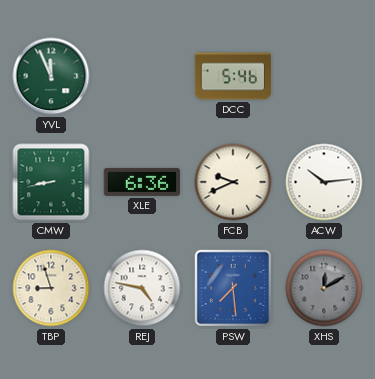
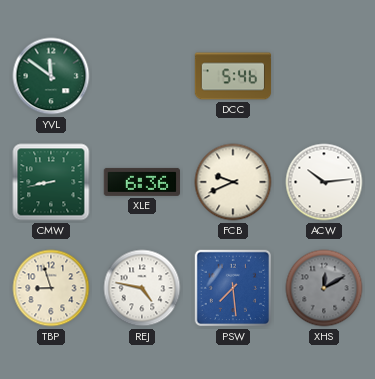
YVL: 11:56 -> 11:51 (51, 76)
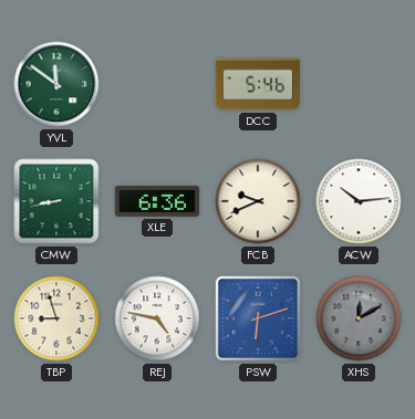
PSW: 7:29 -> 6:12 (258, 318)
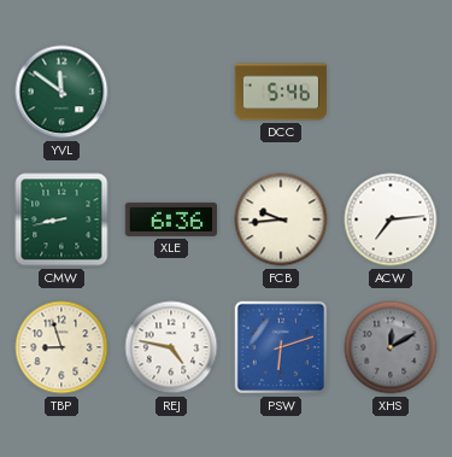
FCB: 9:41 -> 9:44 (281, 219)
ACW: 10:14 -> 7:14 (391, 219)
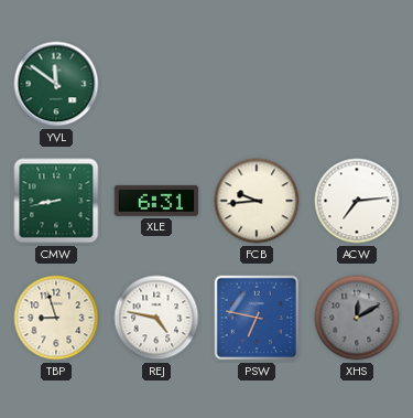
DCC: 5:46 -> none (281, 92)
XLE: 6:36 -> 6:31 (156, 201)
PSW: 6:12 -> 6:47 (257, 318)
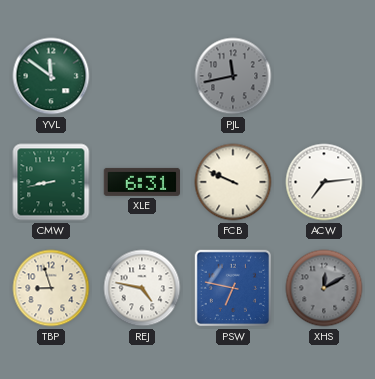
PJL: none -> 11:43 (233, 76)
FCB: 9:44 -> 9:49 (233, 182)
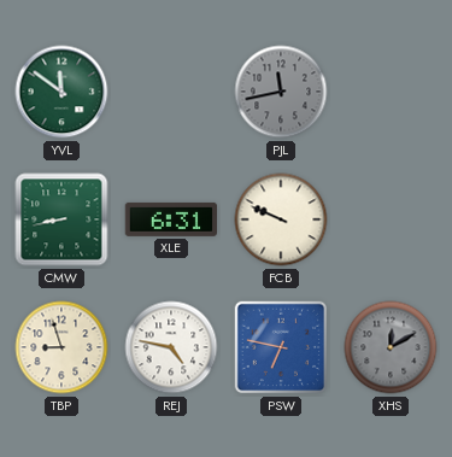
ACW: 7:14 -> none (324, 182)
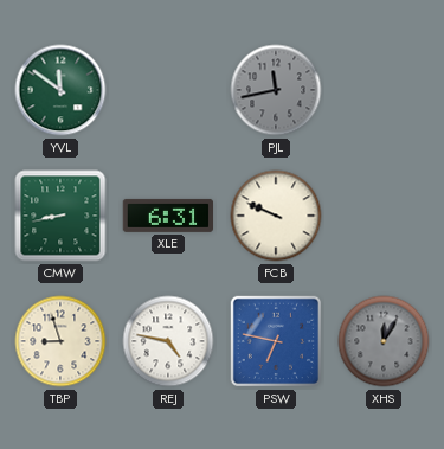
XHS: 12:10 -> 12:05 (384, 341)
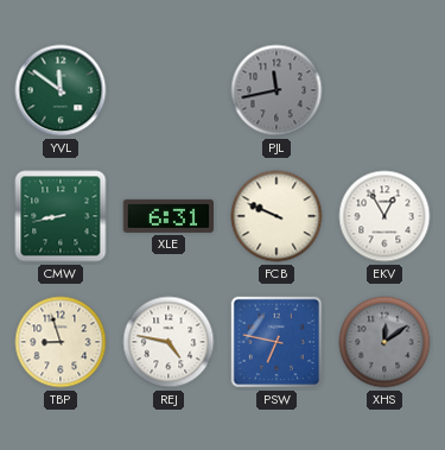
EKV: none -> 12:55 (384, 216)
XHS: 12:05 -> 12:09 (384, 342)
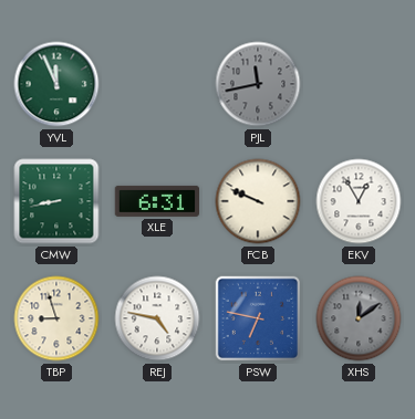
YVL: 11:51 -> 11:56 (56, 84)
